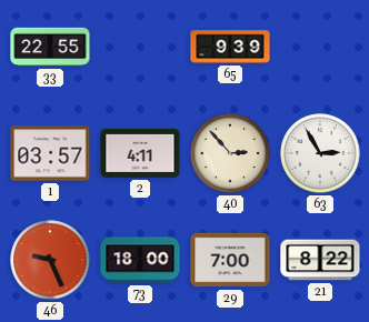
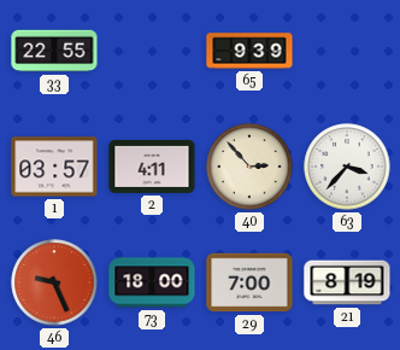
63: 2:55 -> 3:37 (347, 167)
21: 8:22 -> 8:19 (347, 282)
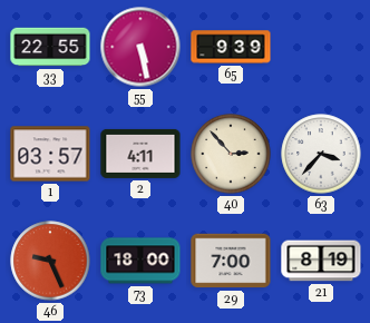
55: none -> 5:28 (140, 47)
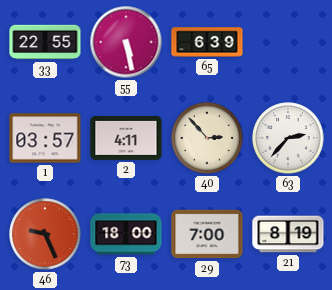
65: 9:39 -> 6:39 (207, 42)
63: 3:37 -> 2:37 (288, 138)
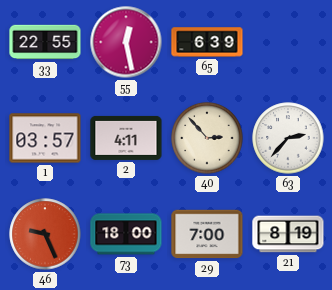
55: 5:28 -> 12:28 (126, 42)
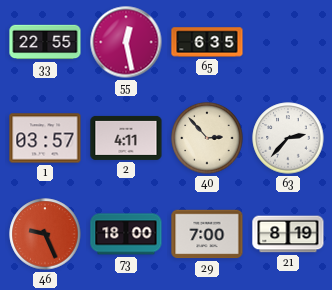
65: 6:39 -> 6:35 (207, 42)
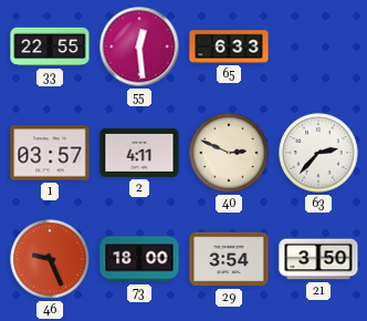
55: 12:28 -> 12:29 (139, 46)
65: 6:35 -> 6:33 (229, 46)
40: 2:53 -> 2:49 (229, 153)
29: 7:00 -> 3:54 (229, 259)
21: 8:19 -> 3:50 (318, 259)
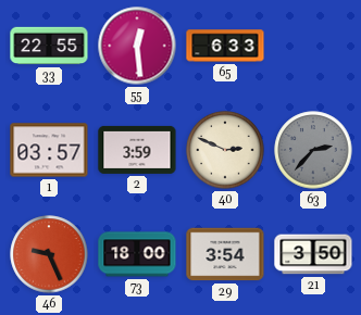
2: 4:11 -> 3:59 (137, 150)
63 dial: white -> grey (313, 150)
